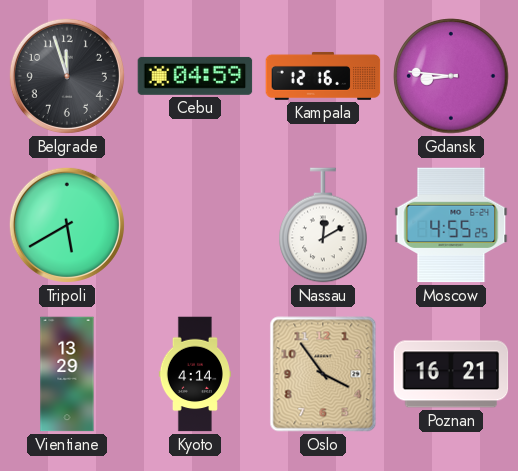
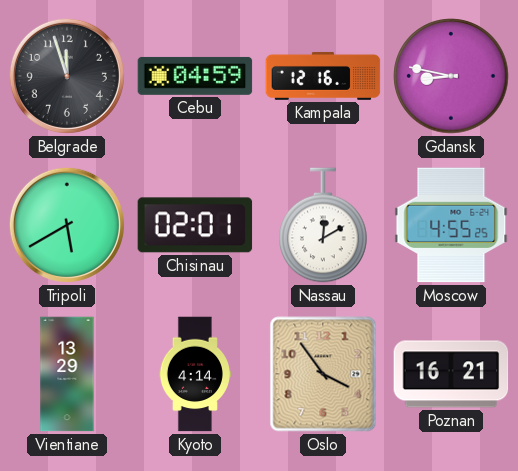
Gdansk: 8:46 -> 8:47 (451, 76)
Chisinau: none -> 02:01 (195, 225)
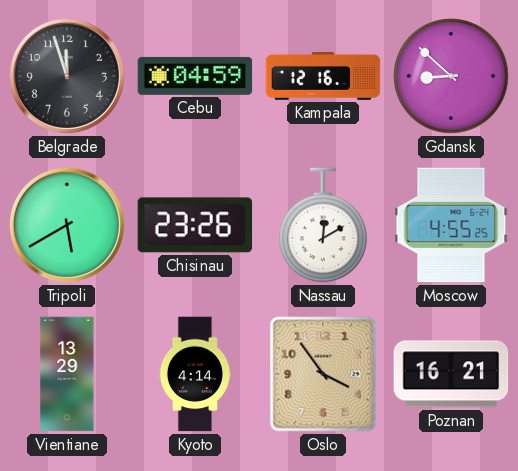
Gdansk: 8:47 -> 8:52 (451, 76)
Chisinau: 02:01 -> 23:26 (195, 225)
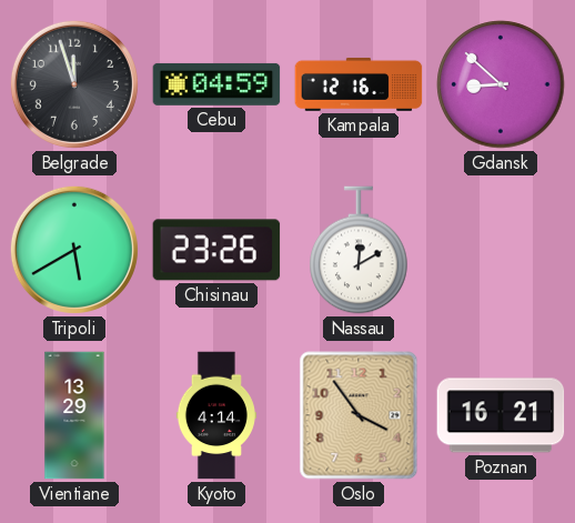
Moscow: 4:55 -> none (451, 225)
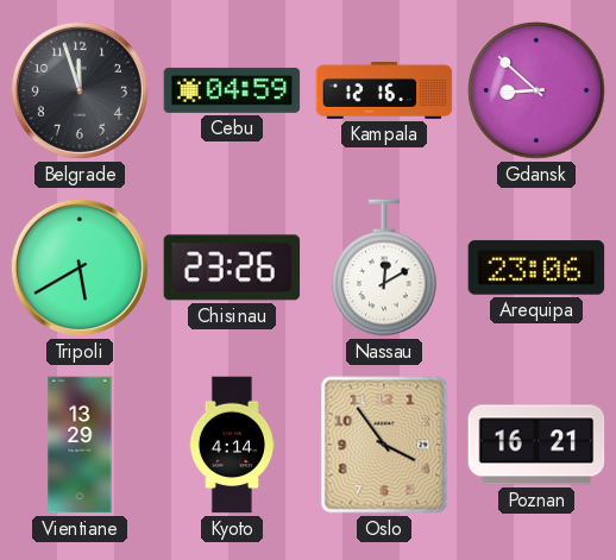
Arequipa: none -> 23:06 (536, 268)
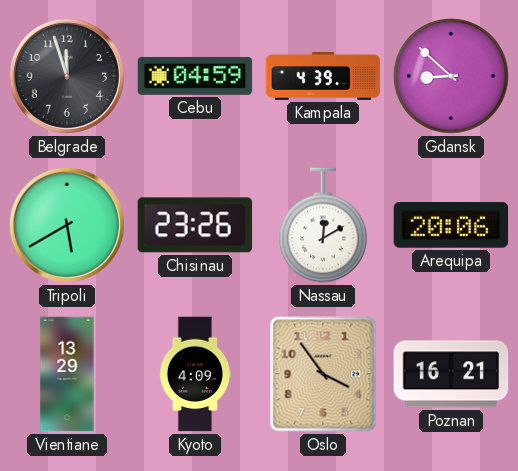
Kampala: 12:16 -> 4:39 (323, 76)
Arequipa: 23:06 -> 20:06 (451, 225)
Kyoto: 4:14 -> 4:09 (194, 374)
